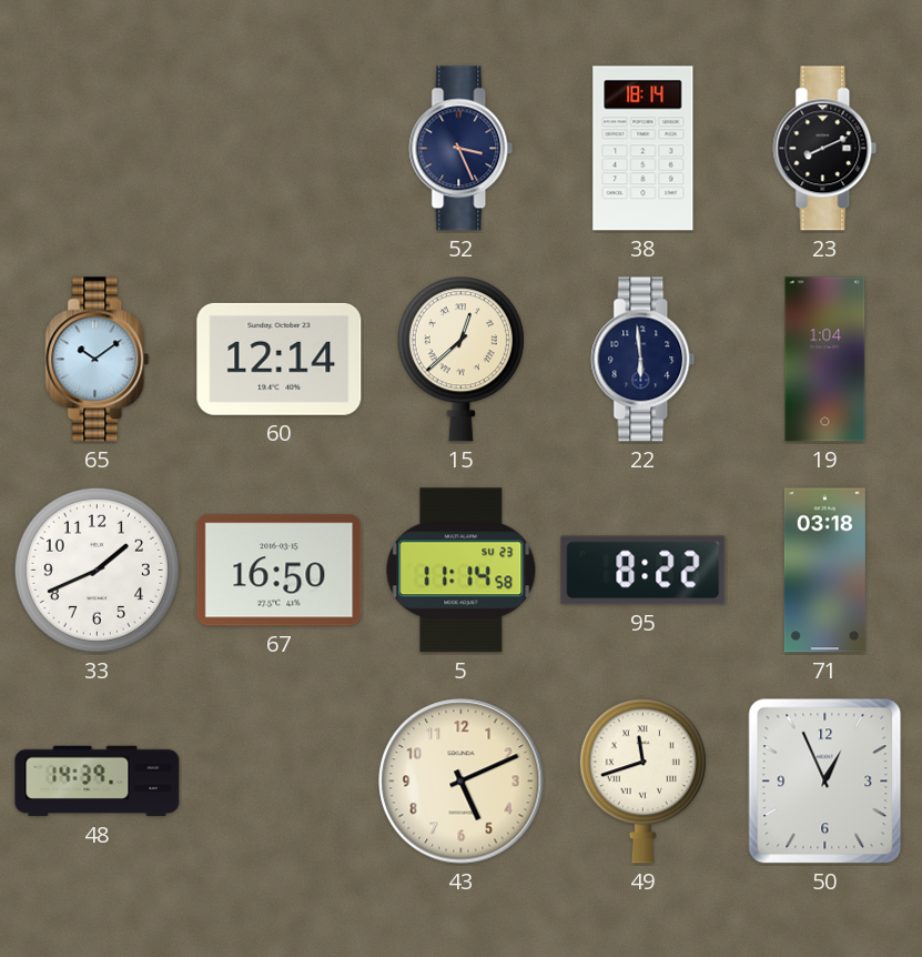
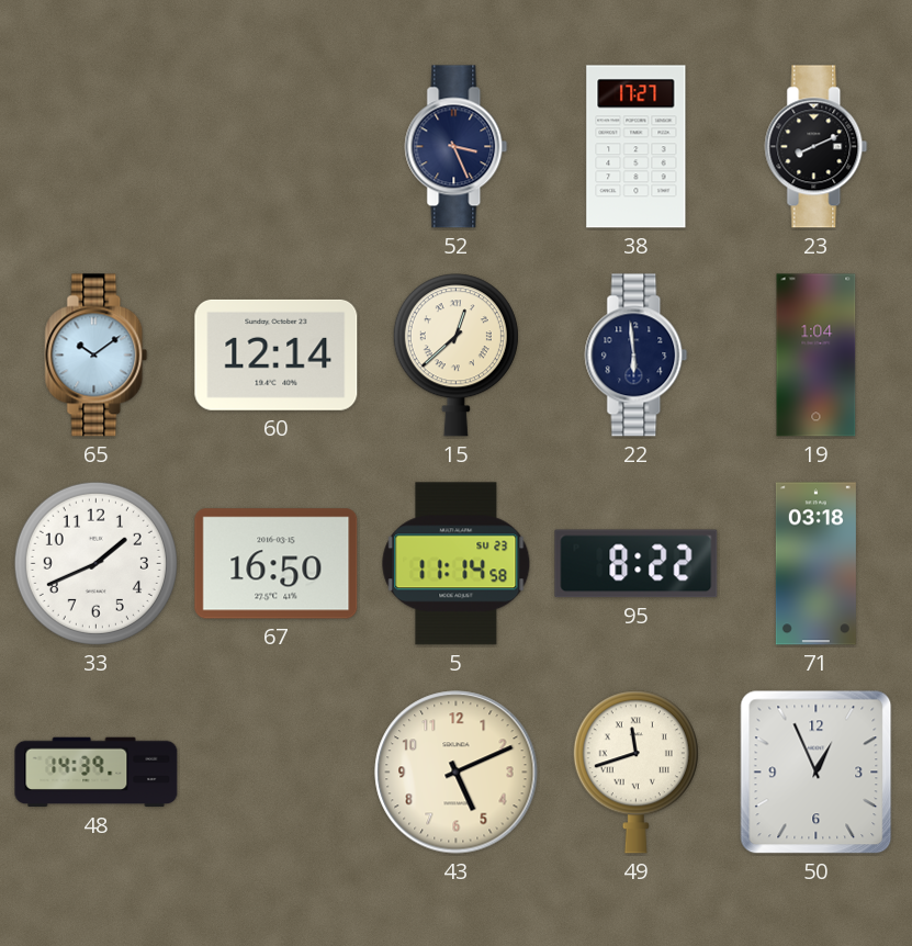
38: 18:14 -> 17:27 (637, 147)
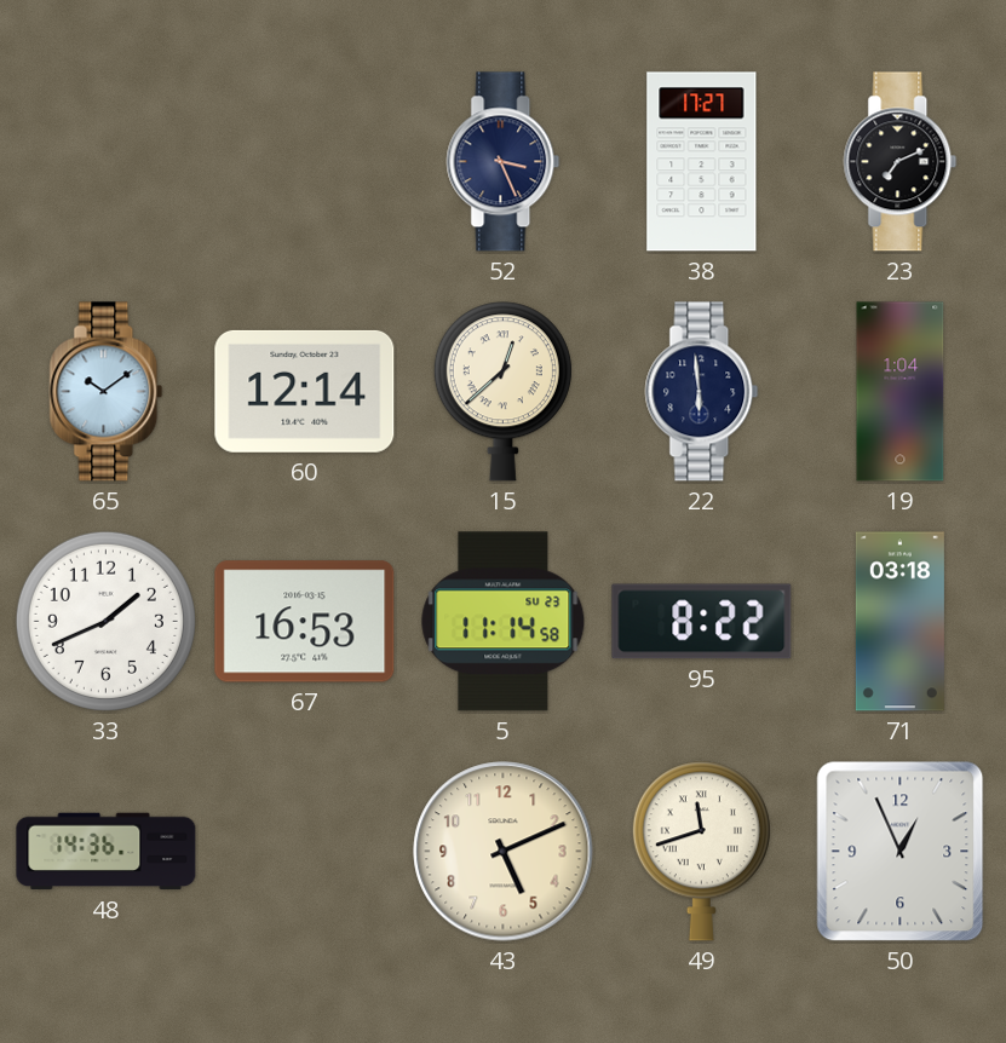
23: 8:11 -> 7:11 (901, 162)
67: 16:50 -> 16:53 (305, 622)
48: 14:39 -> 14:36 (107, 852)
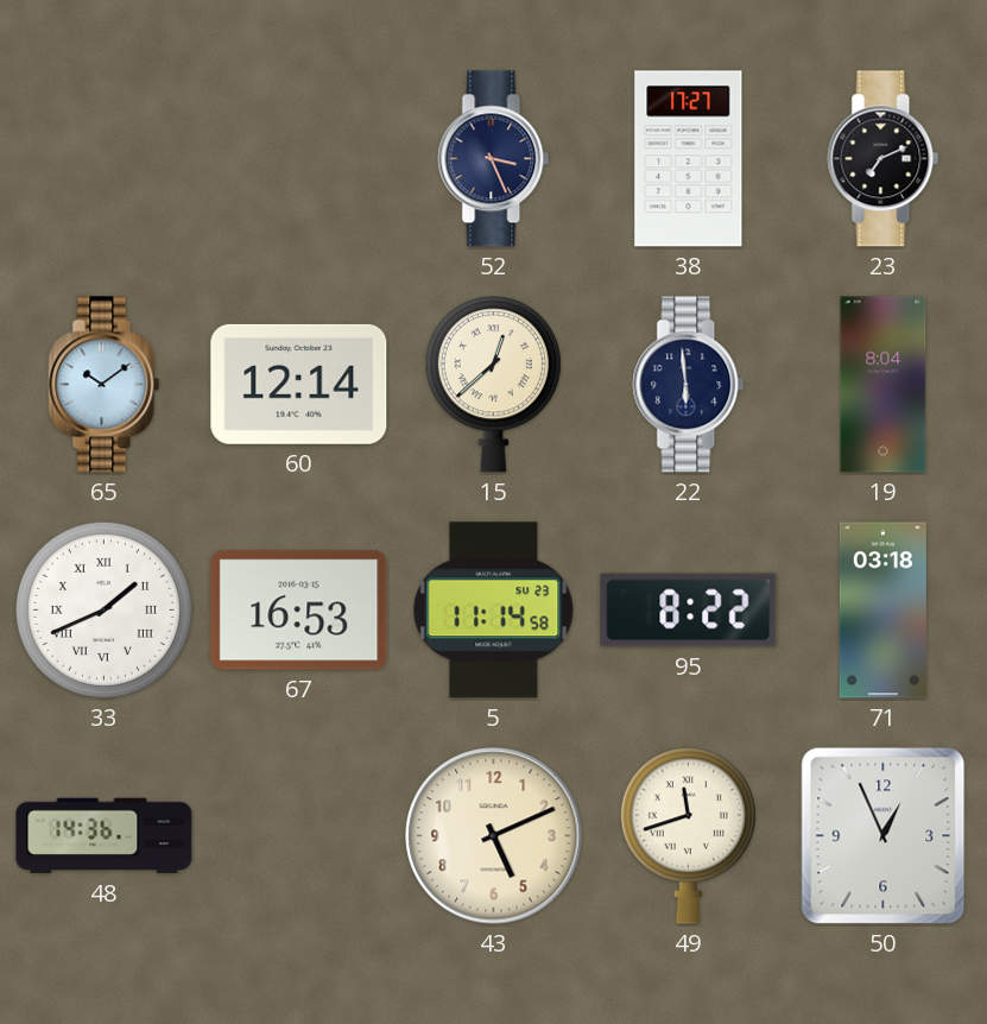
19: 1:04 -> 8:04 (884, 385)
33 numerals: Arabic -> Roman (103, 609)
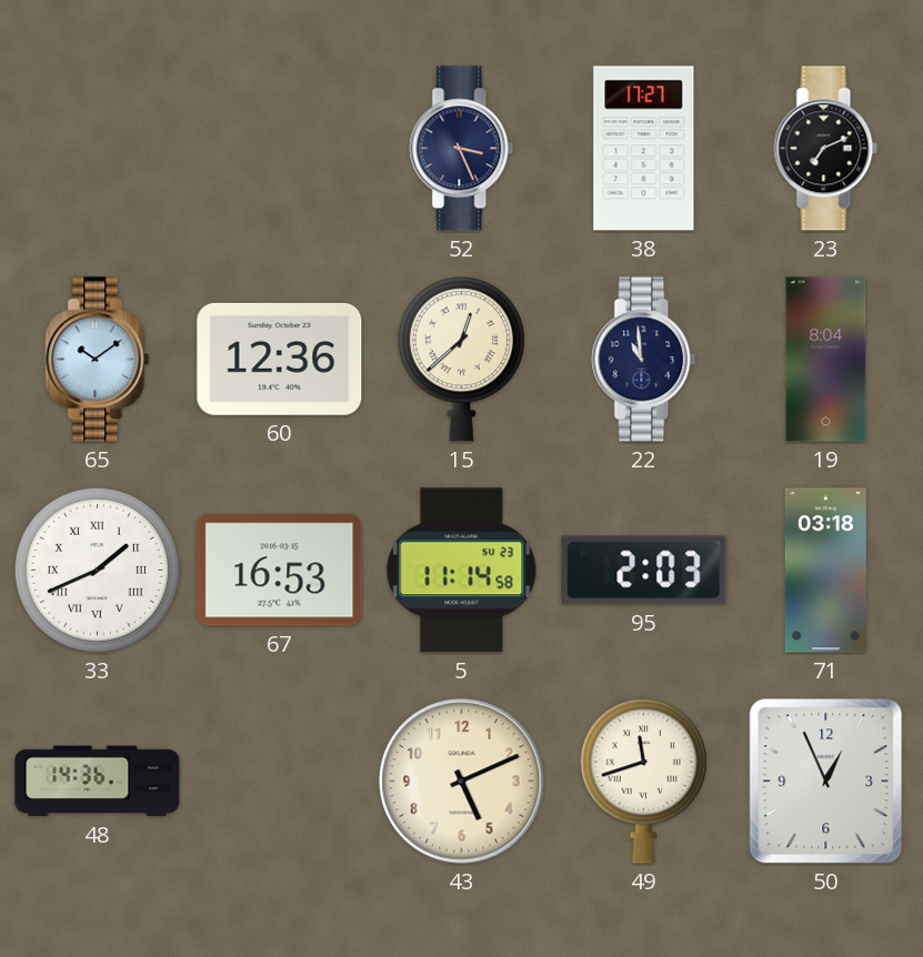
60: 12:14 -> 12:36 (280, 359)
22: 5:59 -> 10:59 (644, 360)
95: 8:22 -> 2:03 (644, 571)
